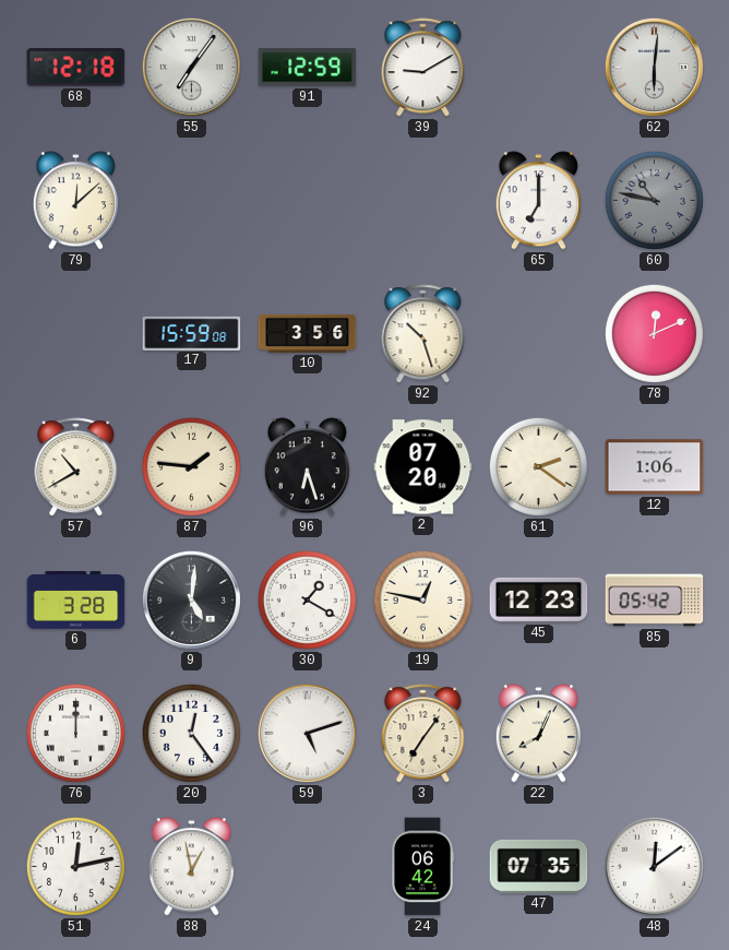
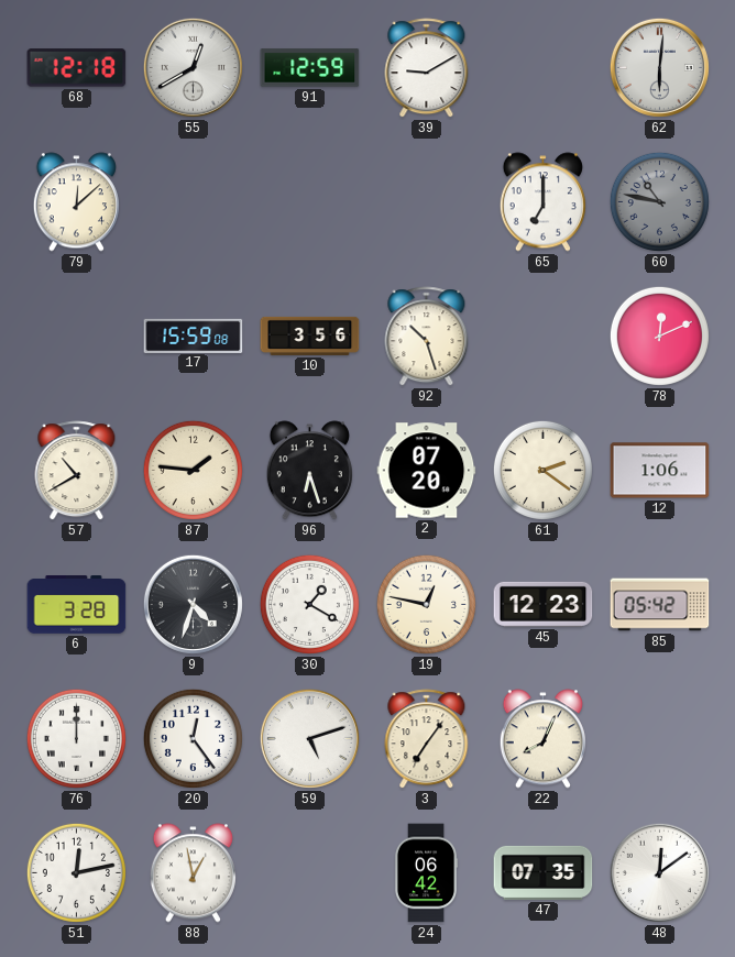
55: 7:06 -> 12:40 (193, 67)
9: 5:01 -> 4:33 (193, 604)
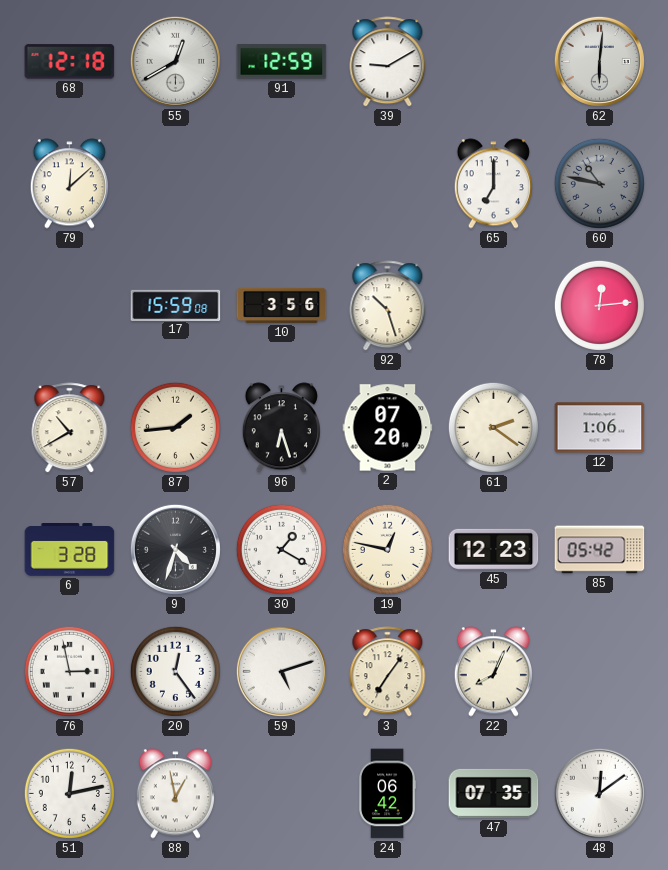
78: 12:11 -> 12:14 (599, 305)
87: 1:46 -> 1:44 (175, 427)
76: 12:00 -> 2:58 (69, 671)
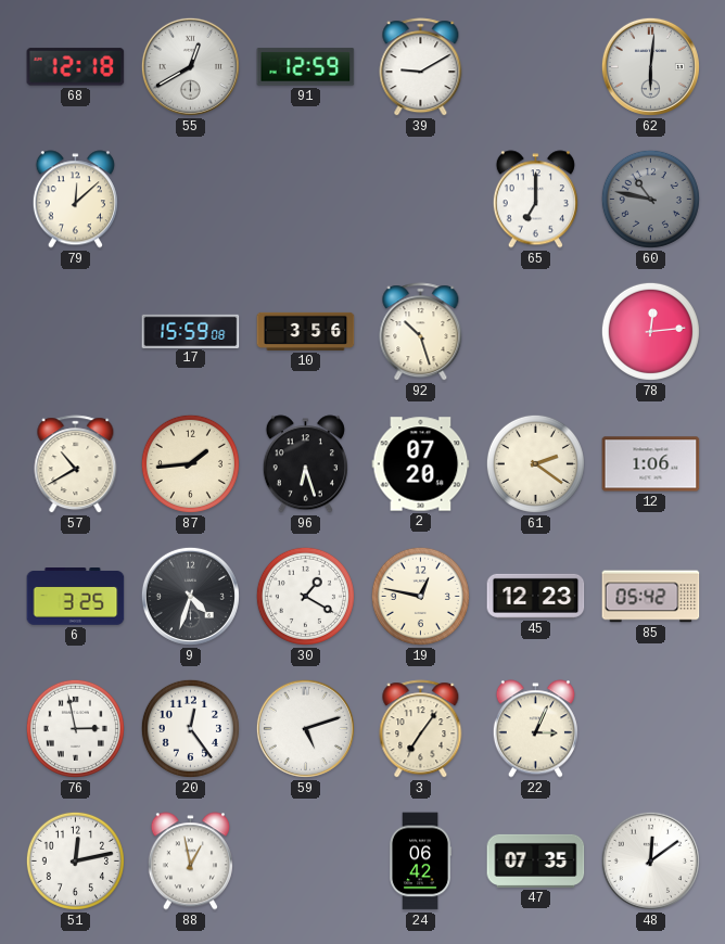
6: 3:28 -> 3:25 (76, 597)
22: 8:04 -> 3:04 (535, 729)
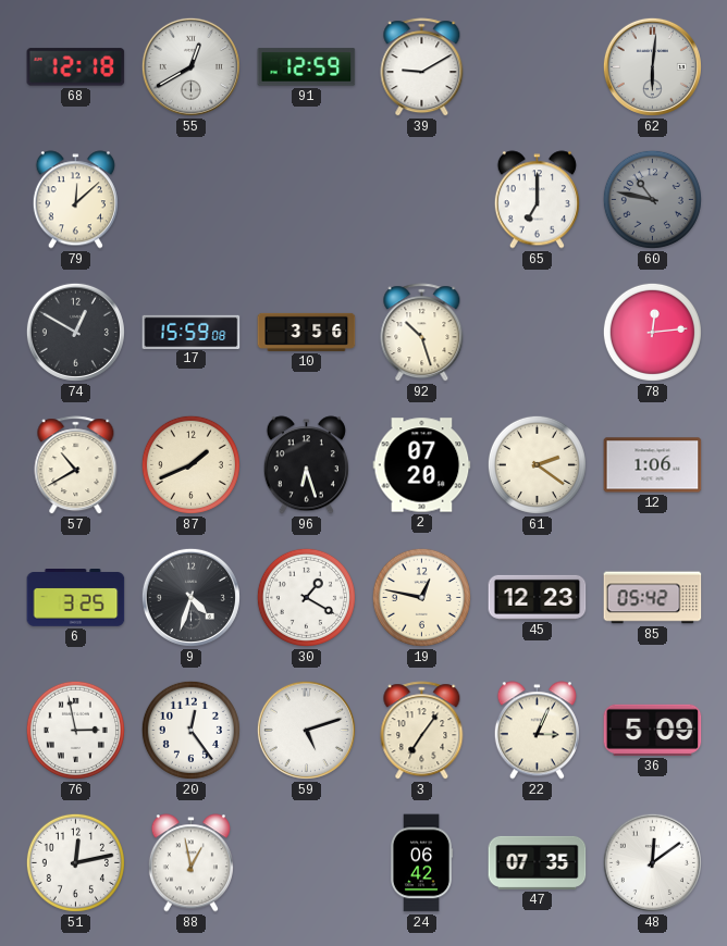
74: none -> 12:50 (75, 332)
87: 1:44 -> 1:41 (190, 464)
36: none -> 5:09 (653, 730)
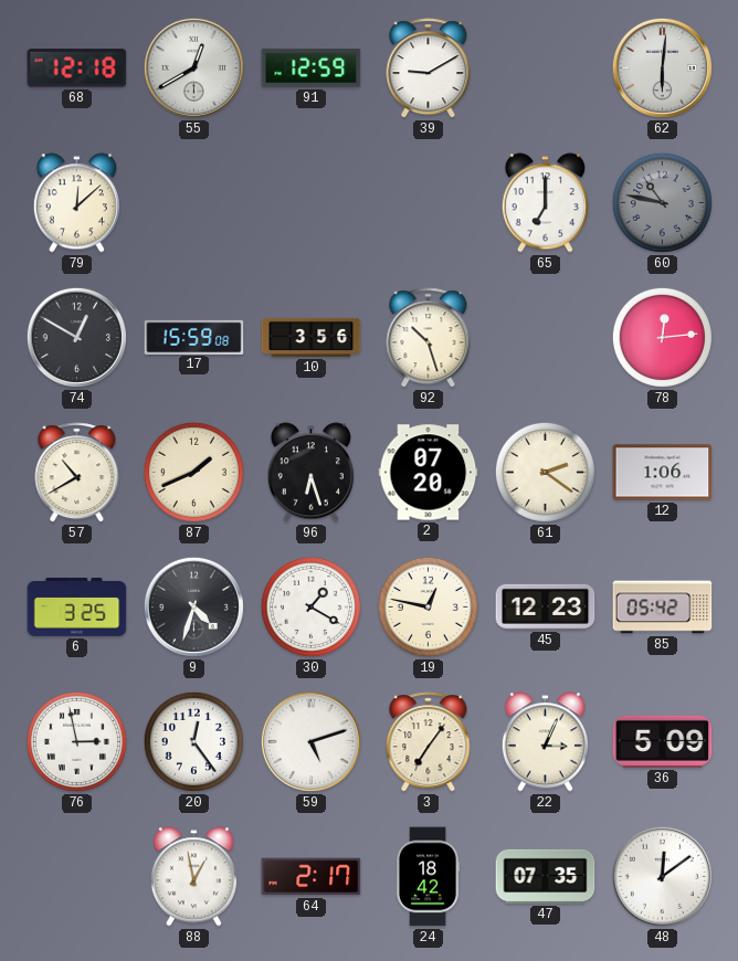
51: 12:13 -> none (75, 862)
64: none -> 2:17 (312, 877)
24: 06:42 -> 18:42 (428, 877)
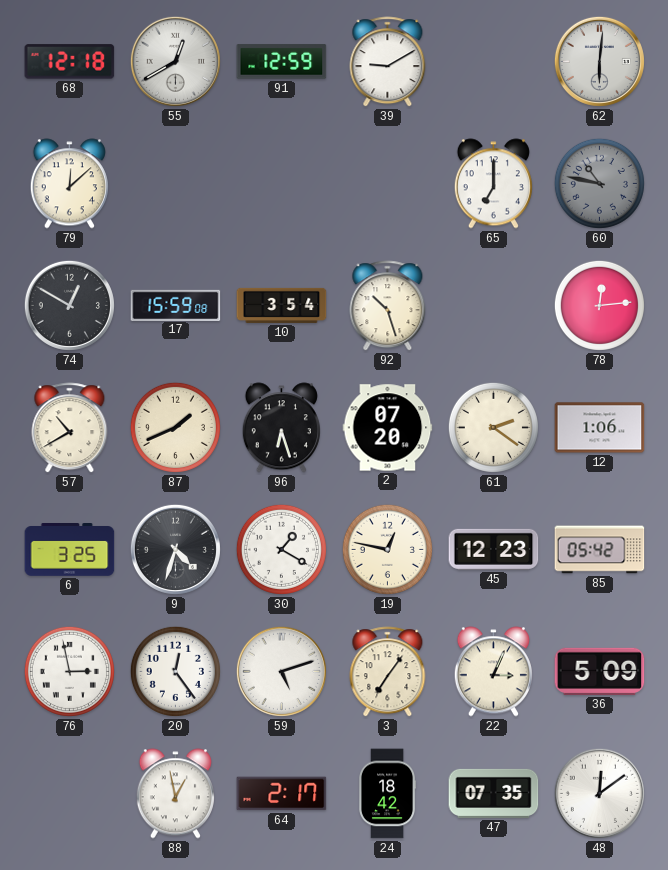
10: 3:56 -> 3:54 (282, 305)
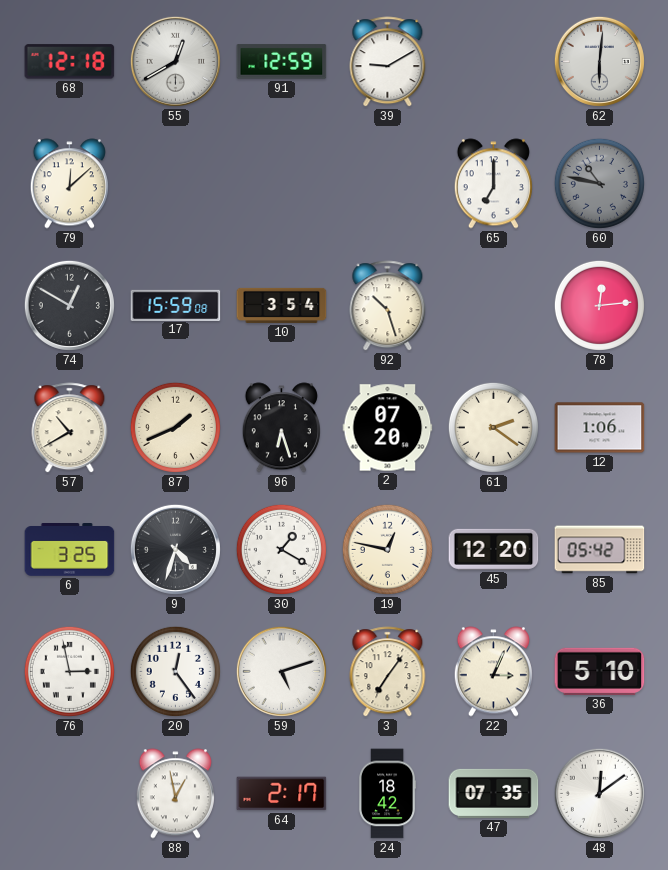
45: 12:23 -> 12:20 (494, 549)
36: 5:09 -> 5:10 (600, 671)
